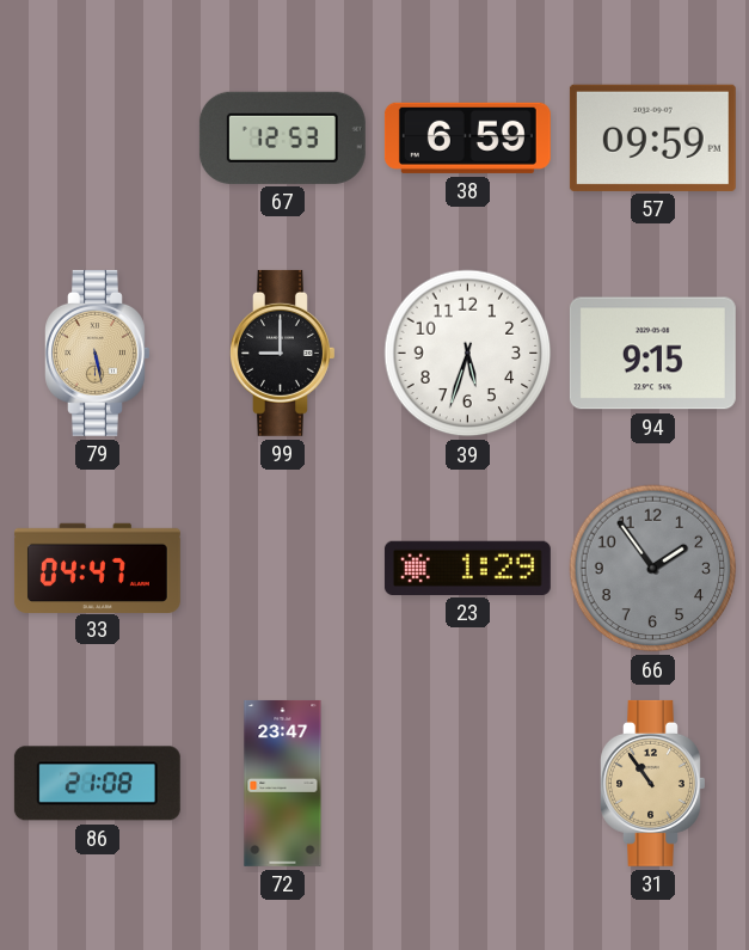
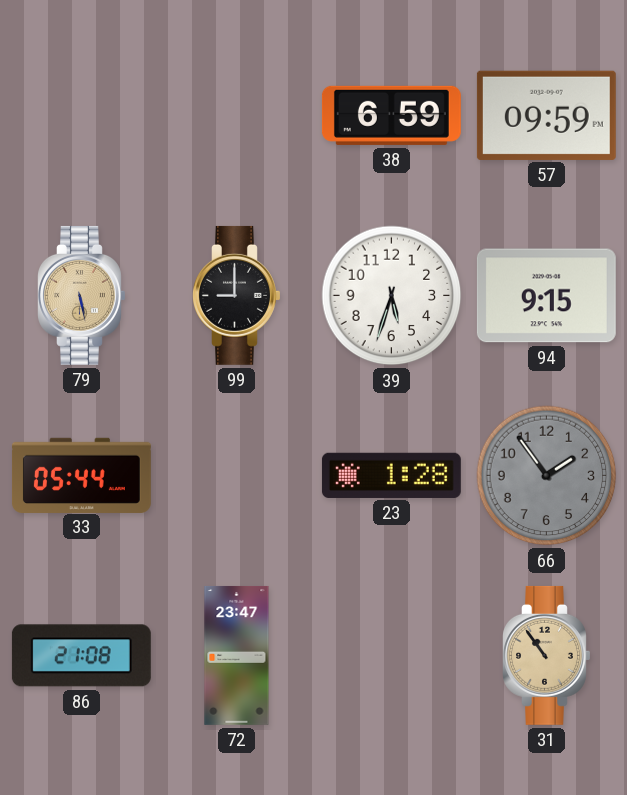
67: 12:53 -> none (282, 137)
33: 04:47 -> 05:44 (81, 475)
23: 1:29 -> 1:28 (391, 475)
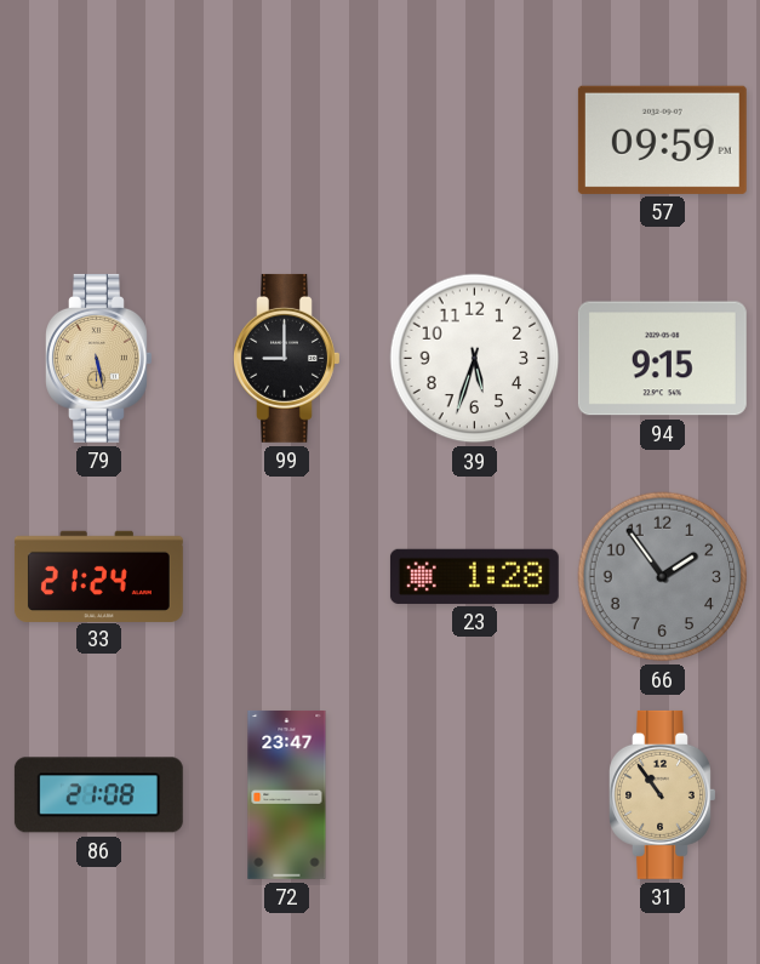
38: 6:59 -> none (391, 115)
33: 05:44 -> 21:24 (98, 576)
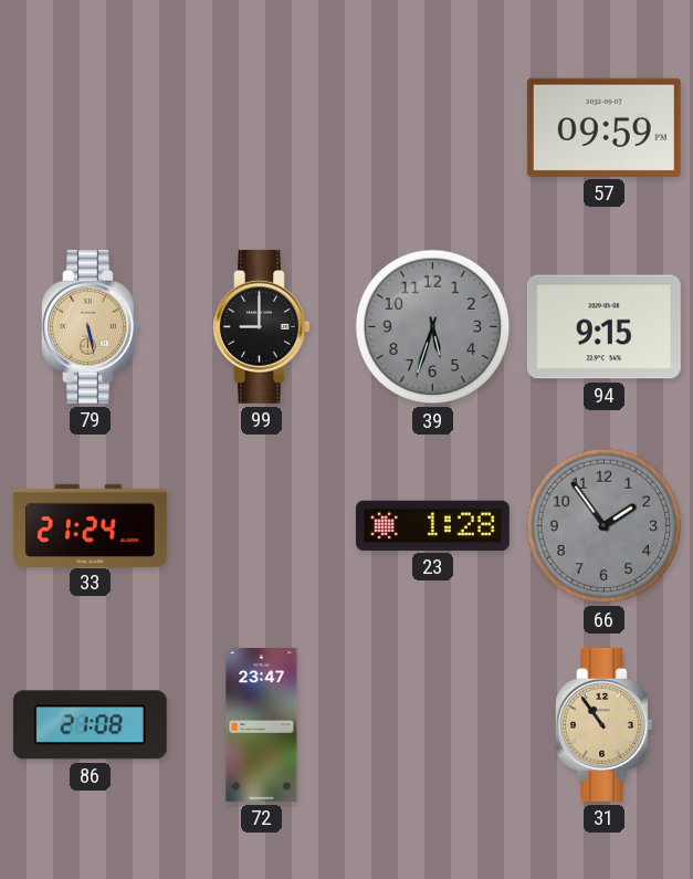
39 dial: white -> grey (433, 327)
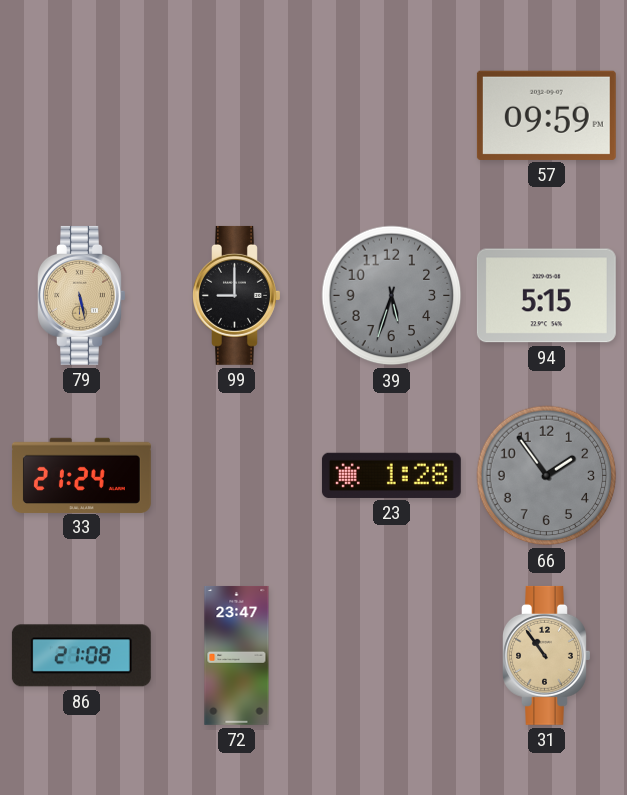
94: 9:15 -> 5:15 (546, 296)
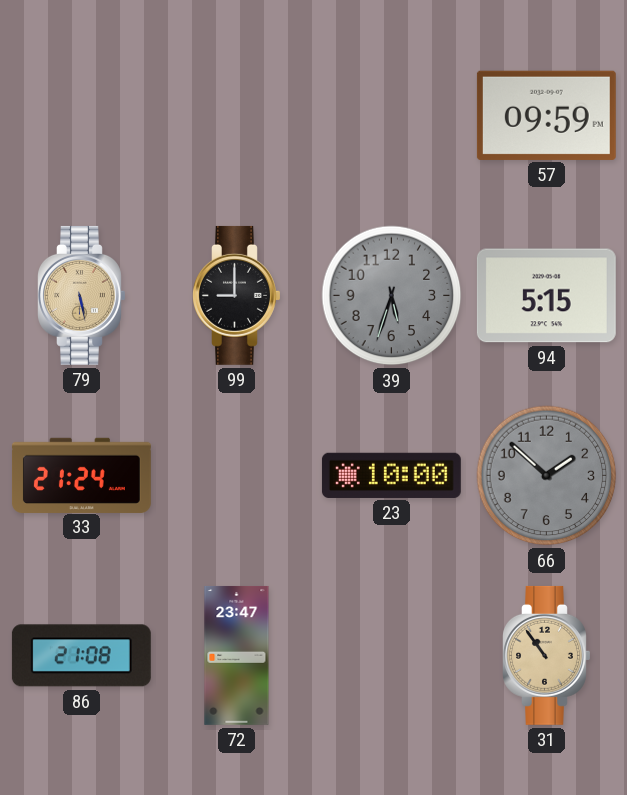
23: 1:28 -> 10:00 (391, 475)
66: 1:54 -> 1:52 (547, 476)
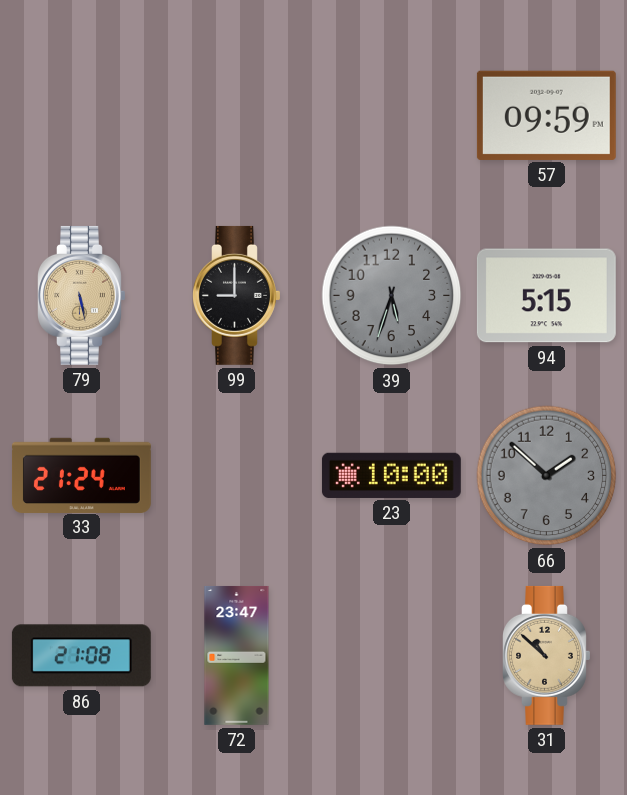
31: 10:54 -> 10:52 (547, 655)
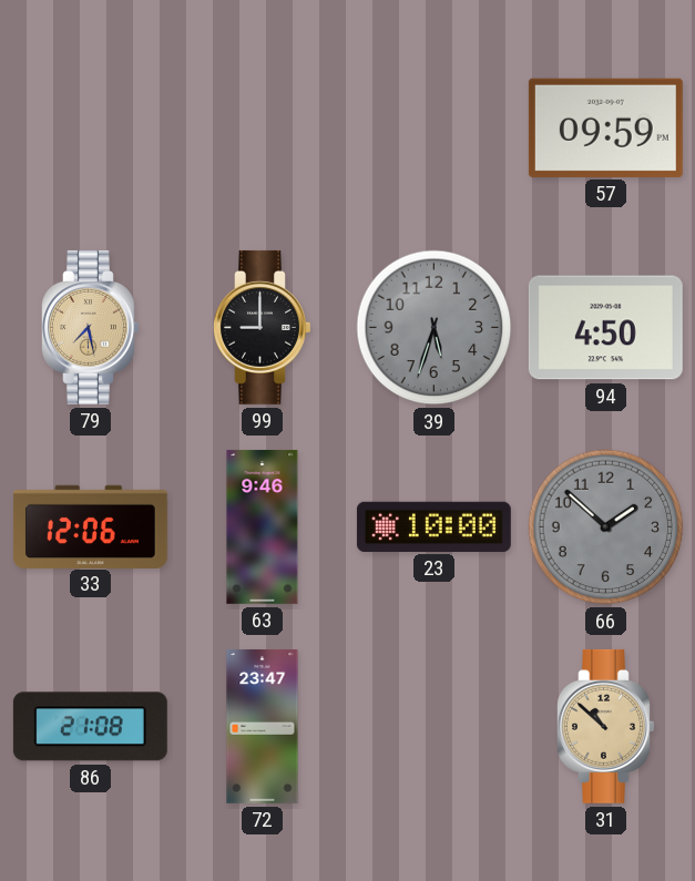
79: 5:28 -> 7:28 (91, 327)
94: 5:15 -> 4:50 (605, 328)
33: 21:24 -> 12:06 (90, 526)
63: none -> 9:46 (263, 526)
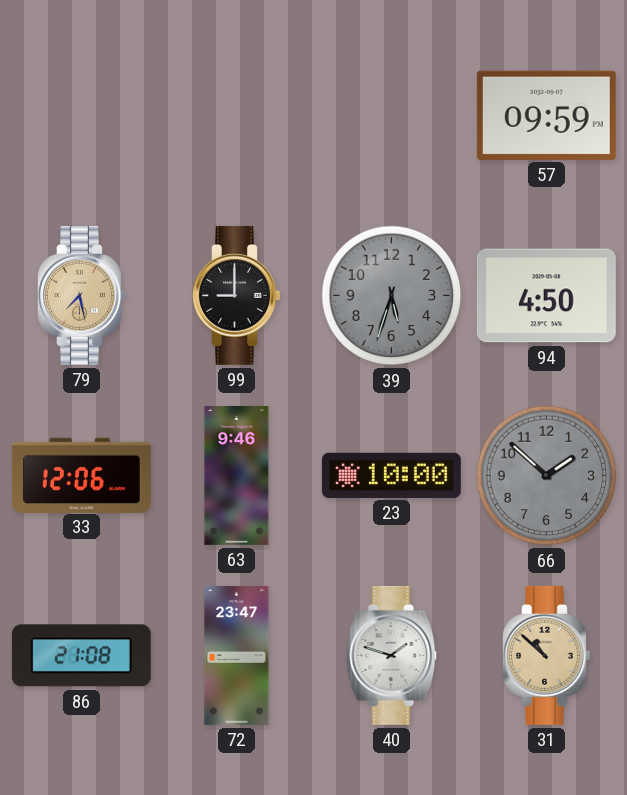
40: none -> 1:48 (392, 655)
